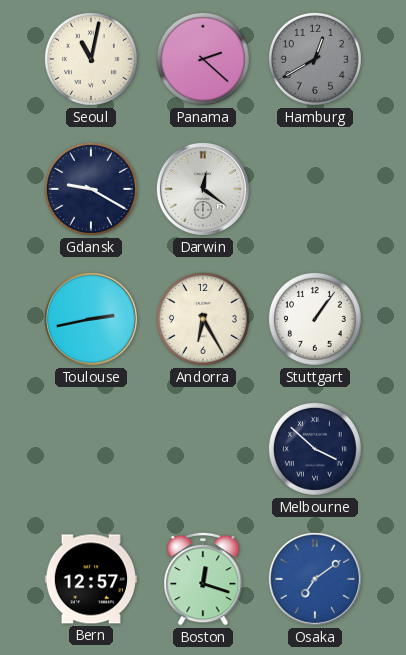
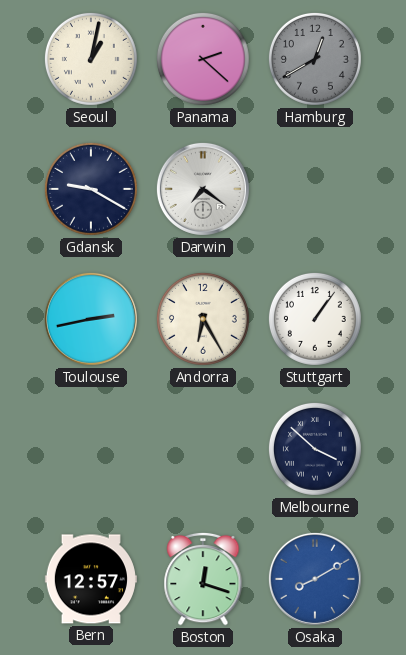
Seoul: 11:02 -> 1:02 (91, 59)
Darwin: 12:21 -> 7:21 (203, 189)
Osaka: 7:09 -> 8:10 (315, 579)
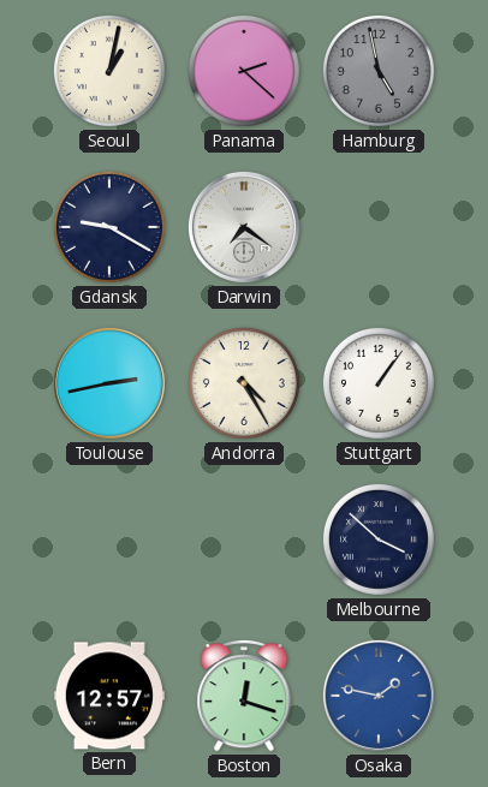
Hamburg: 12:40 -> 4:58 (379, 71)
Andorra: 6:25 -> 4:25 (244, 383)
Osaka: 8:10 -> 1:47 (379, 696)
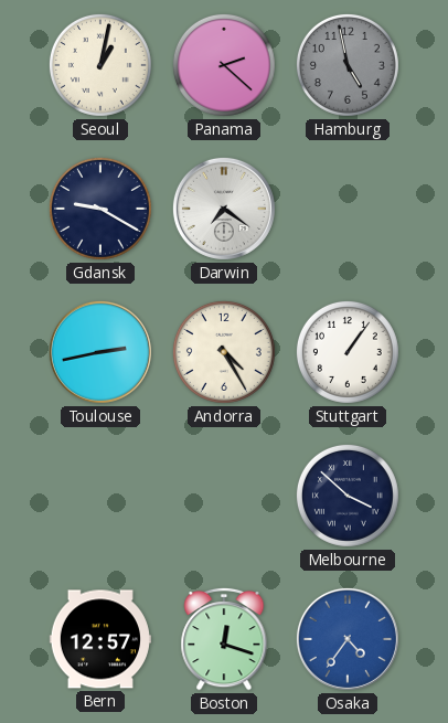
Osaka: 1:47 -> 4:36 (348, 639)
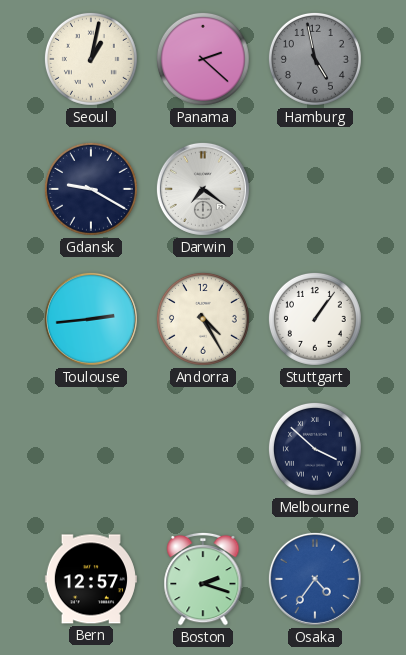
Toulouse: 2:43 -> 2:44 (91, 319)
Boston: 12:18 -> 2:18 (203, 579)
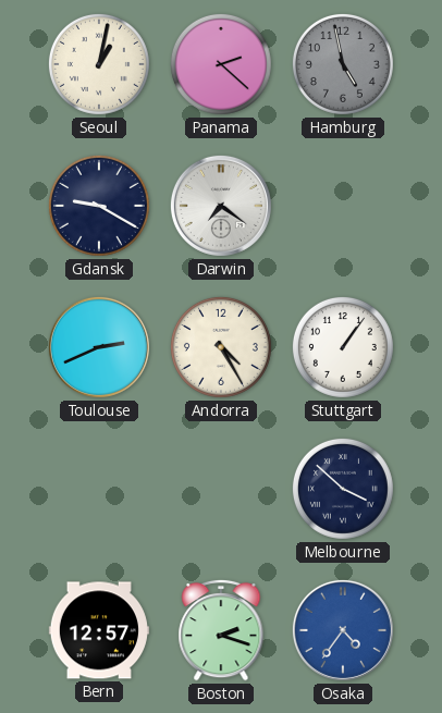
Toulouse: 2:44 -> 2:41 (99, 347)
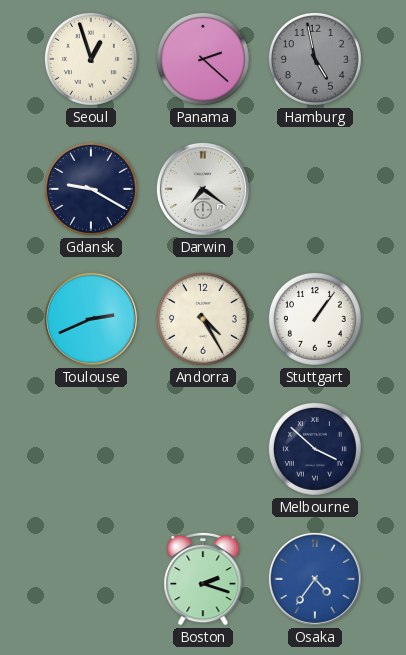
Seoul: 1:02 -> 12:57 (91, 59)
Bern: 12:57 -> none (98, 630)
